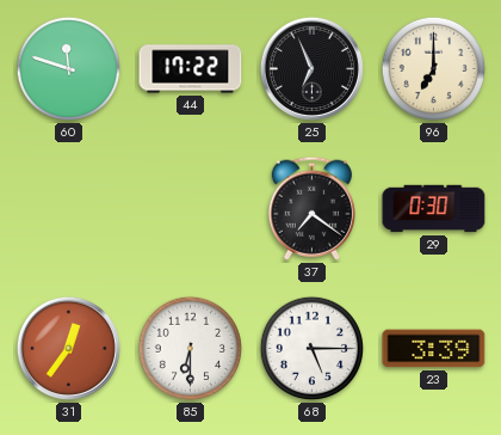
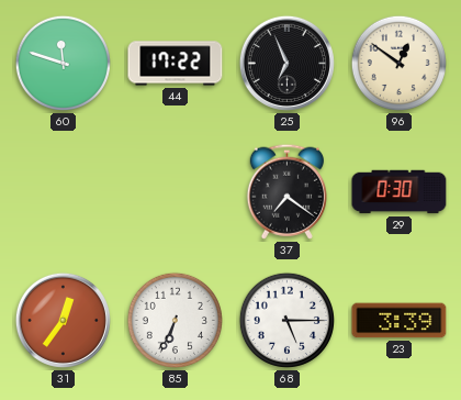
96: 7:00 -> 12:51 (398, 63)
85: 6:30 -> 6:34 (175, 320)
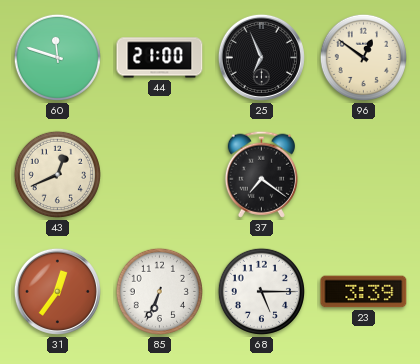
44: 17:22 -> 21:00 (160, 58)
43: none -> 12:41 (57, 174)
29: 0:30 -> none (400, 192)
